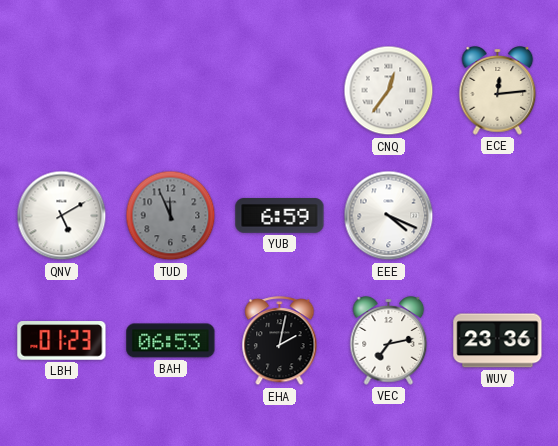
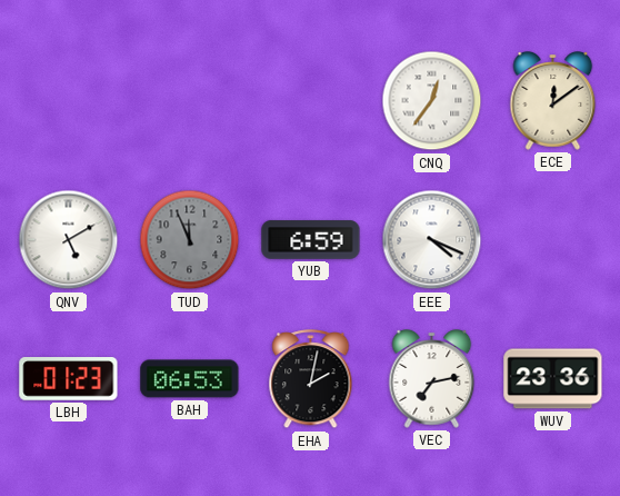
ECE: 12:14 -> 12:09 (553, 101)
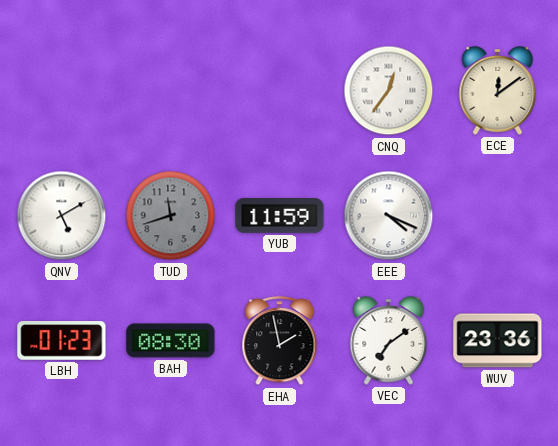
TUD: 11:56 -> 11:42 (171, 216)
YUB: 6:59 -> 11:59 (280, 216)
BAH: 06:53 -> 08:30 (171, 341)
EHA: 2:02 -> 1:58 (280, 341)
VEC: 7:13 -> 7:09 (389, 341)
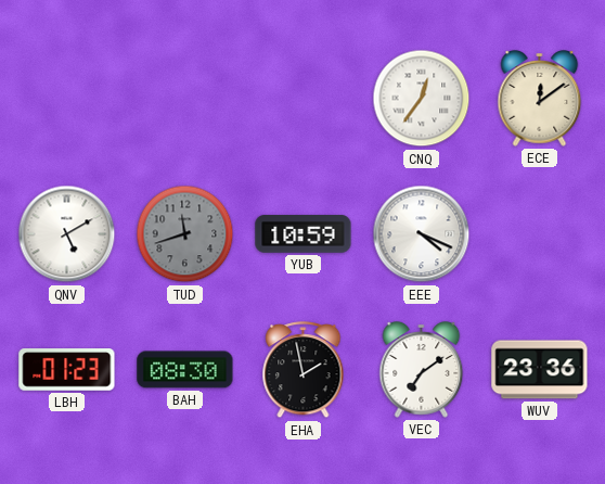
YUB: 11:59 -> 10:59 (304, 234)
